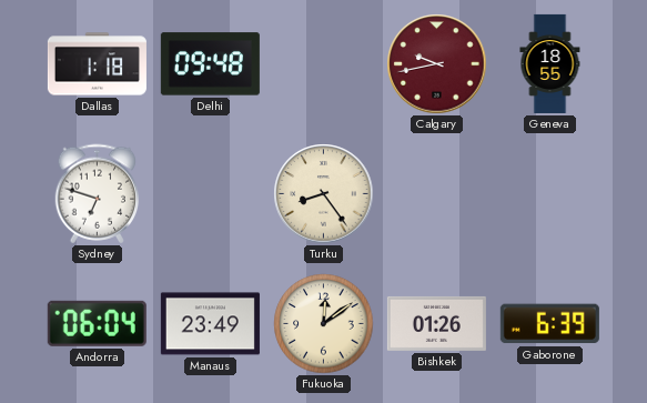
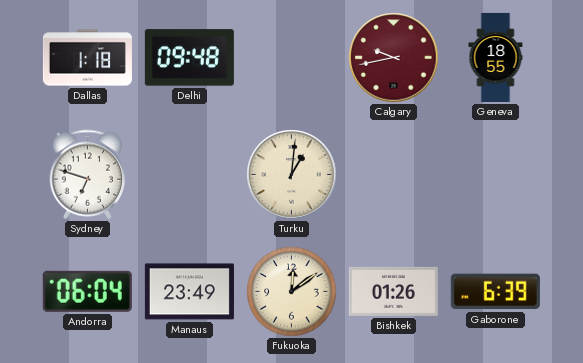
Turku: 8:24 -> 1:01 (292, 175)
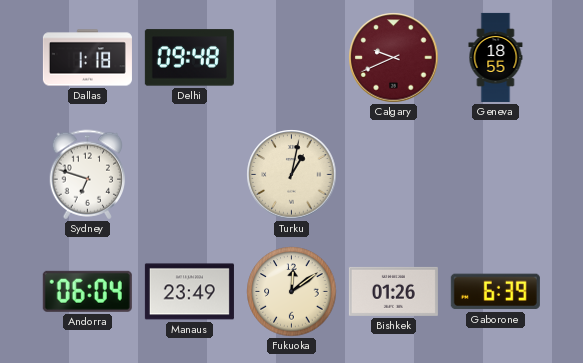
Calgary: 9:43 -> 9:41 (394, 58)
Turku: 1:01 -> 1:02 (292, 175)
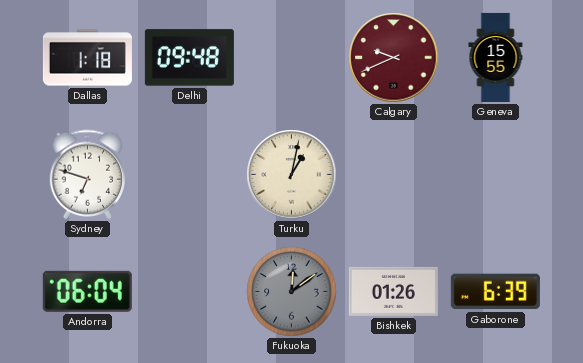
Geneva: 18:55 -> 15:55 (496, 57)
Manaus: 23:49 -> none (189, 292)
Fukuoka dial: cream -> grey (292, 292)
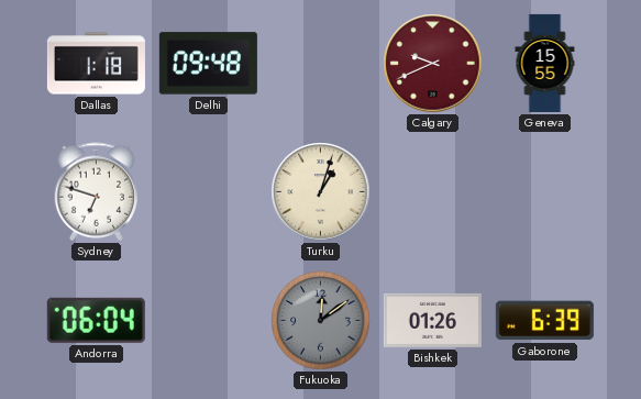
Turku: 1:02 -> 1:03 (321, 192)
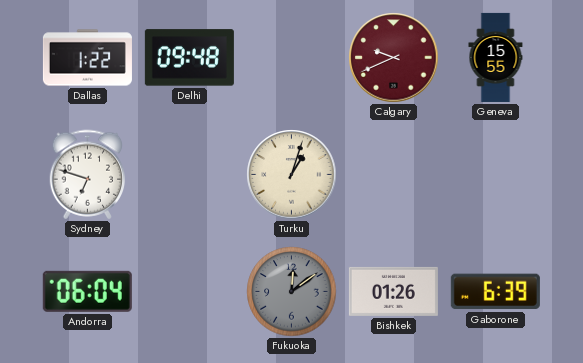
Dallas: 1:18 -> 1:22 (87, 58)
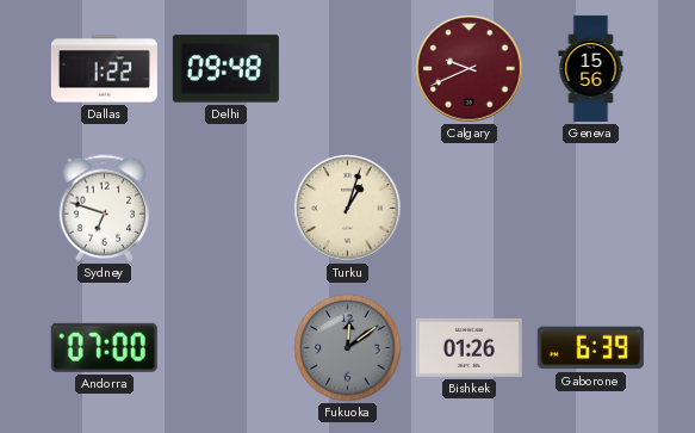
Geneva: 15:55 -> 15:56 (591, 68)
Andorra: 06:04 -> 07:00 (104, 347)
